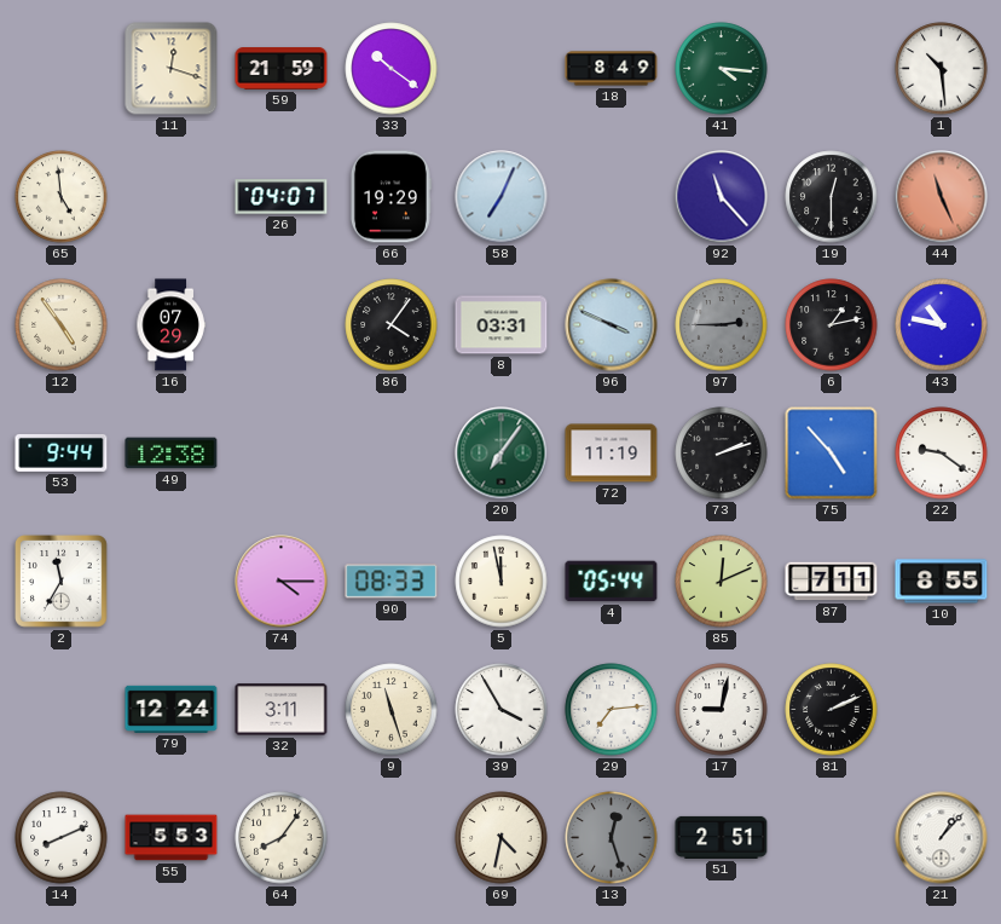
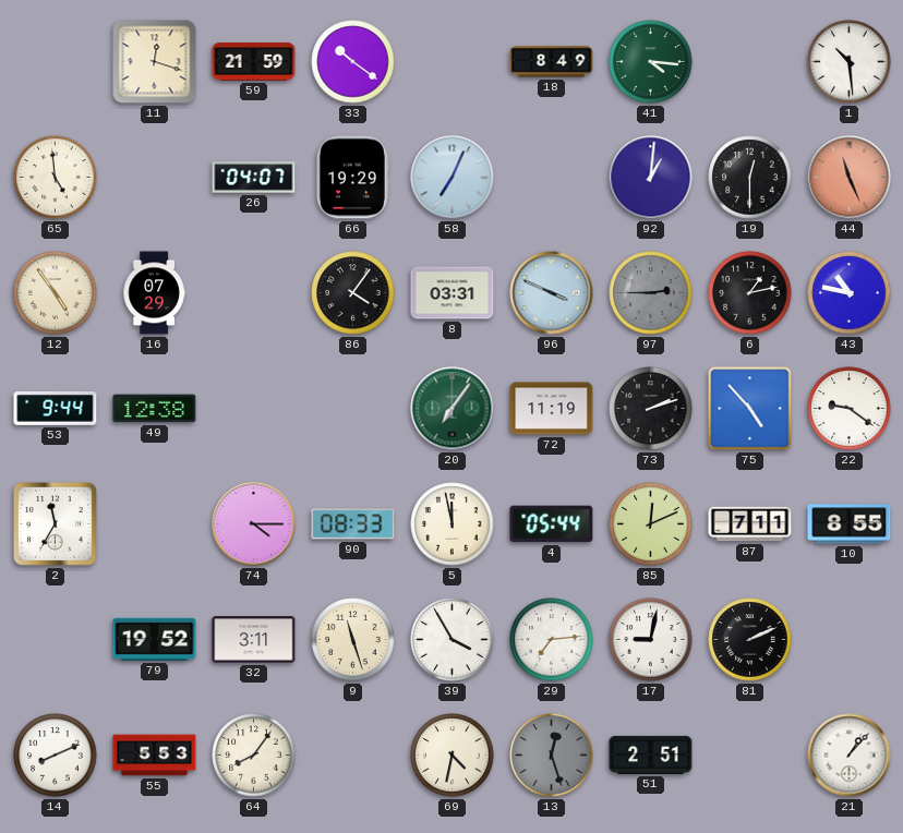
92: 11:23 -> 1:01 (651, 178)
79: 12:24 -> 19:52 (155, 639)
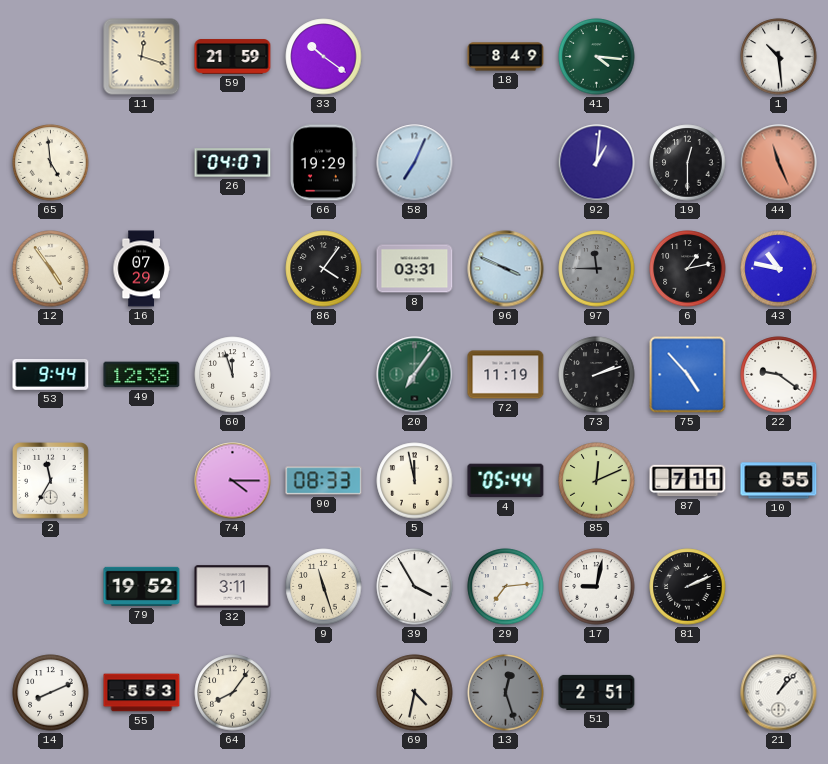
97: 2:45 -> 11:45 (597, 269)
60: none -> 11:57 (233, 375)
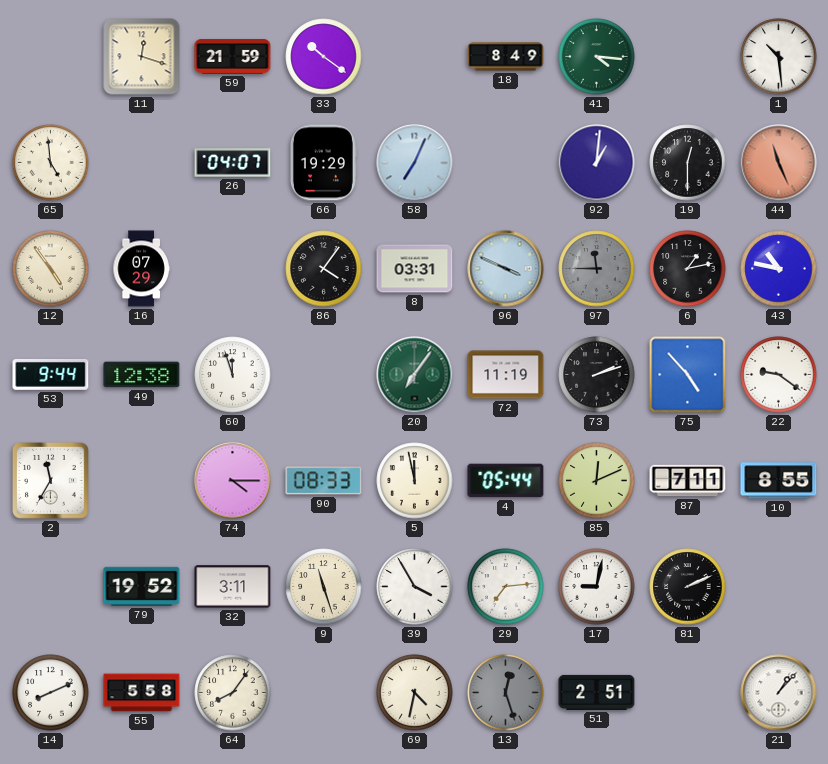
55: 5:53 -> 5:58 (142, 693)
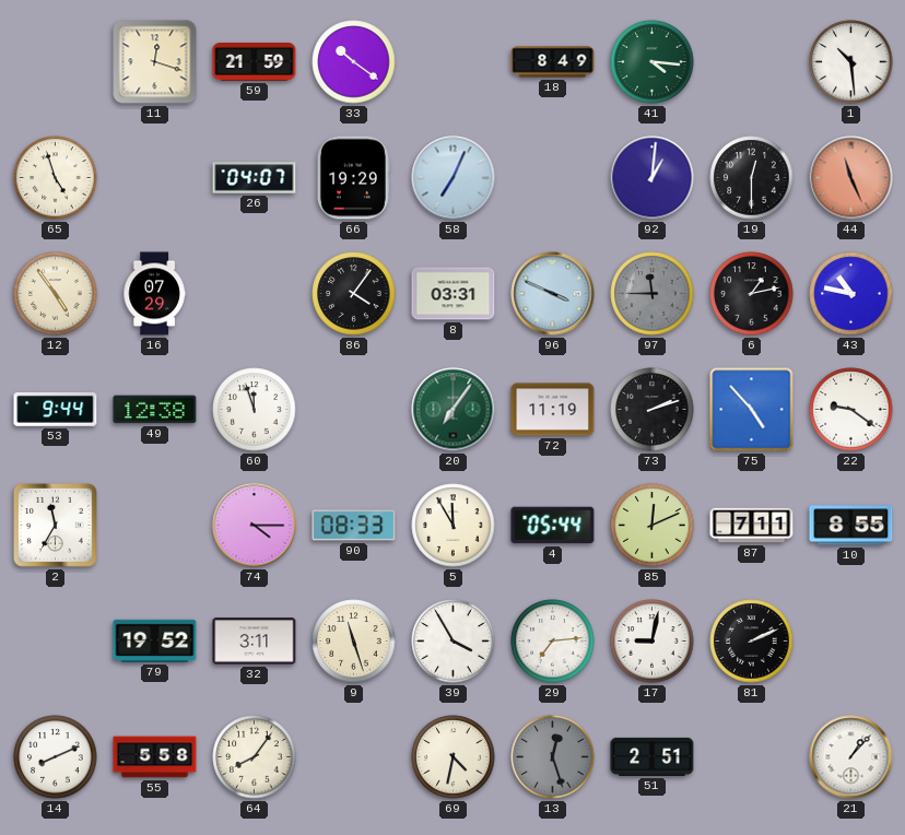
65: 4:59 -> 4:57 (56, 178)
5: 11:58 -> 11:55 (454, 526)
